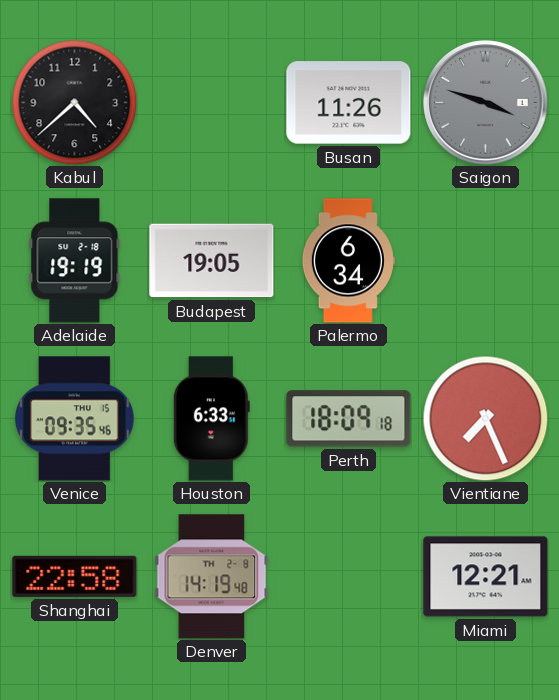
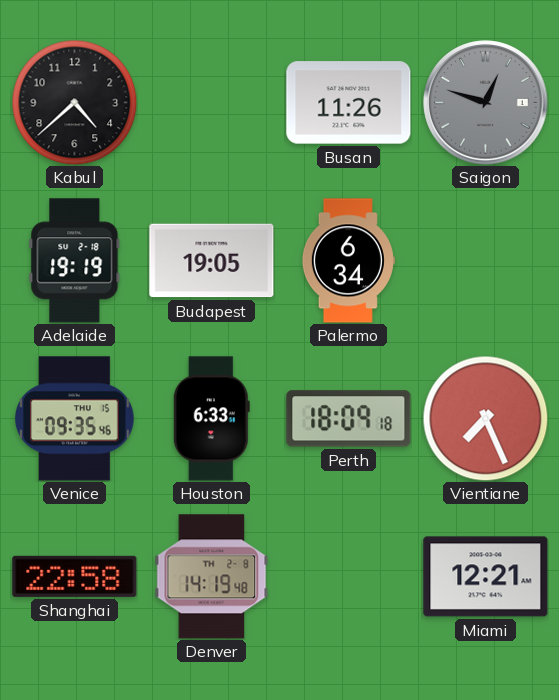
Saigon: 3:48 -> 12:48 (486, 103)
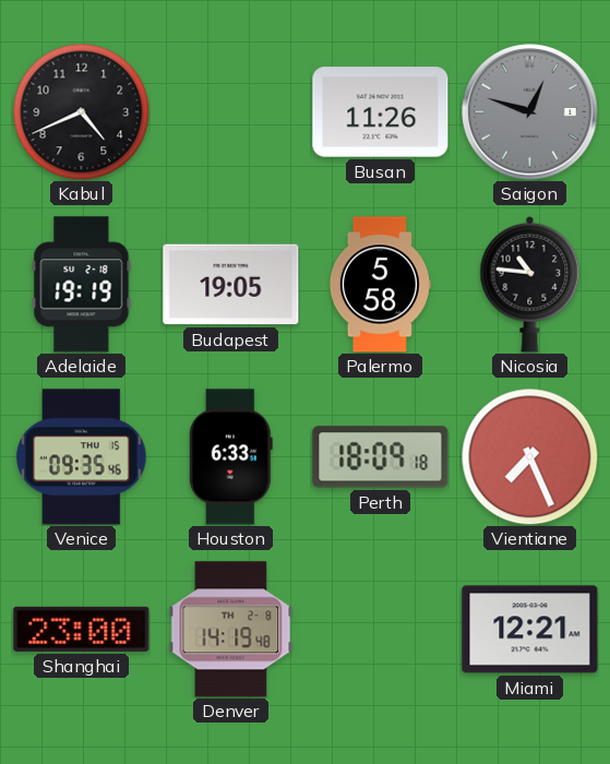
Kabul: 4:38 -> 4:41 (81, 111)
Palermo: 6:34 -> 5:58 (380, 285)
Nicosia: none -> 10:46 (530, 284)
Shanghai: 22:58 -> 23:00 (82, 629)
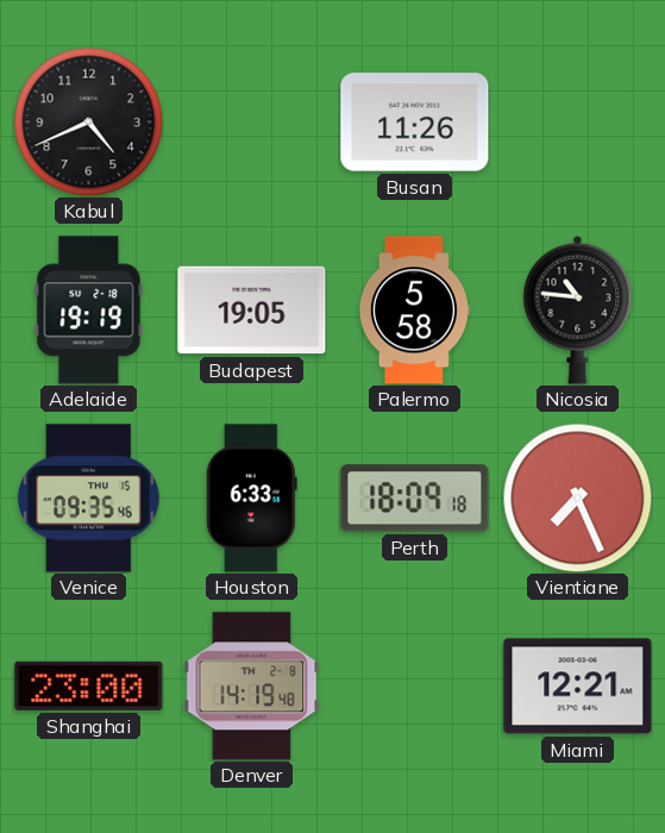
Saigon: 12:48 -> none (530, 112)
